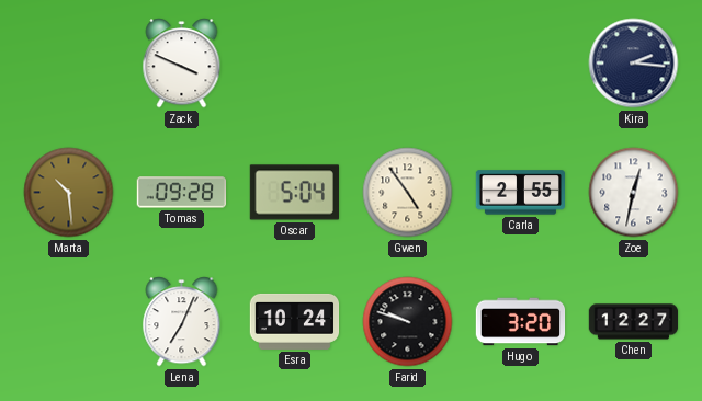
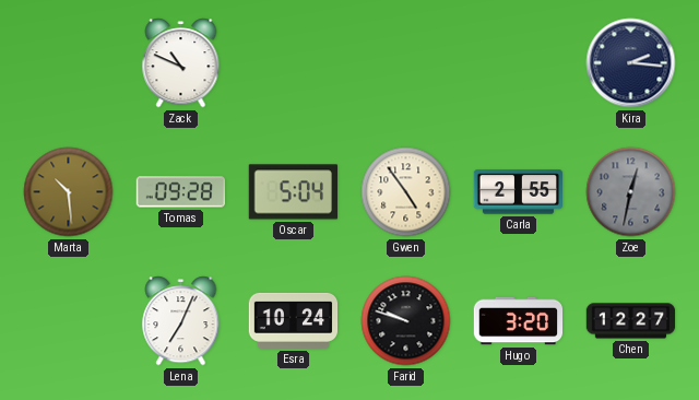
Zack: 3:49 -> 10:49 (181, 63)
Zoe dial: white -> grey (631, 192)
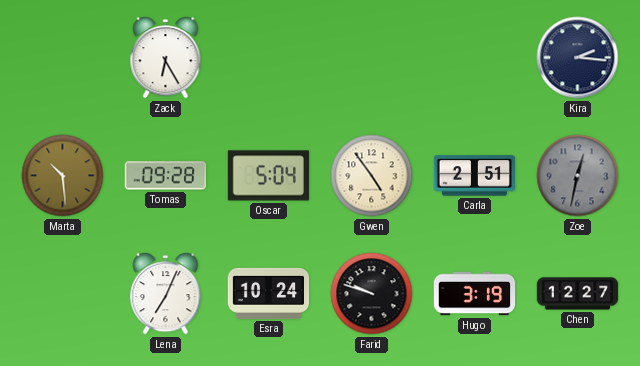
Zack: 10:49 -> 6:25 (166, 58)
Carla: 2:55 -> 2:51 (475, 176)
Hugo: 3:20 -> 3:19 (475, 294)
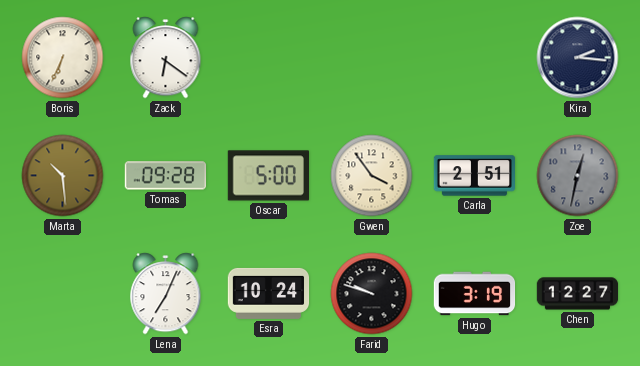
Boris: none -> 6:34 (63, 58)
Zack: 6:25 -> 6:21 (166, 58)
Oscar: 5:04 -> 5:00 (268, 176)
Gwen: 4:54 -> 3:54 (372, 176)
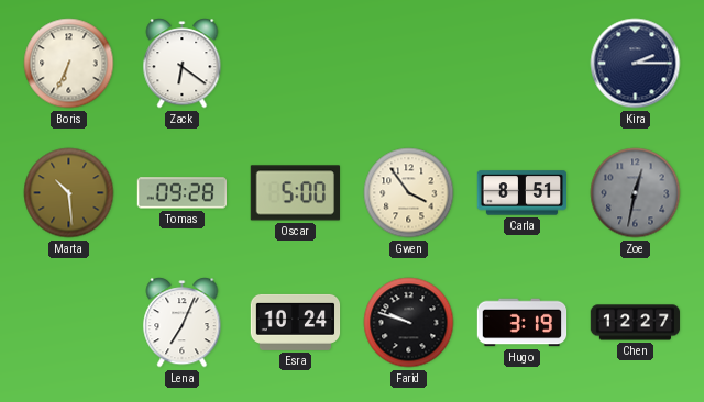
Kira: 2:16 -> 2:15 (636, 64)
Carla: 2:51 -> 8:51 (522, 193)
